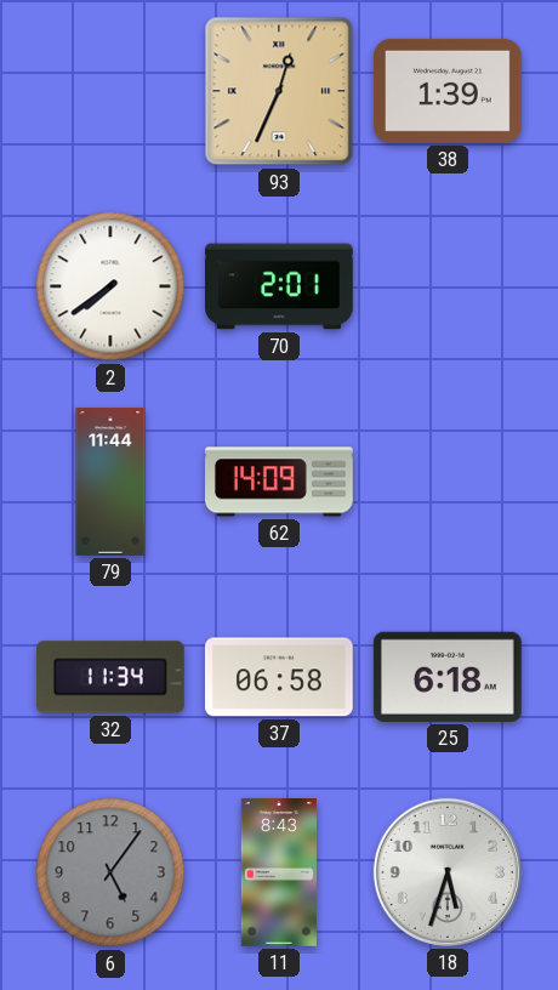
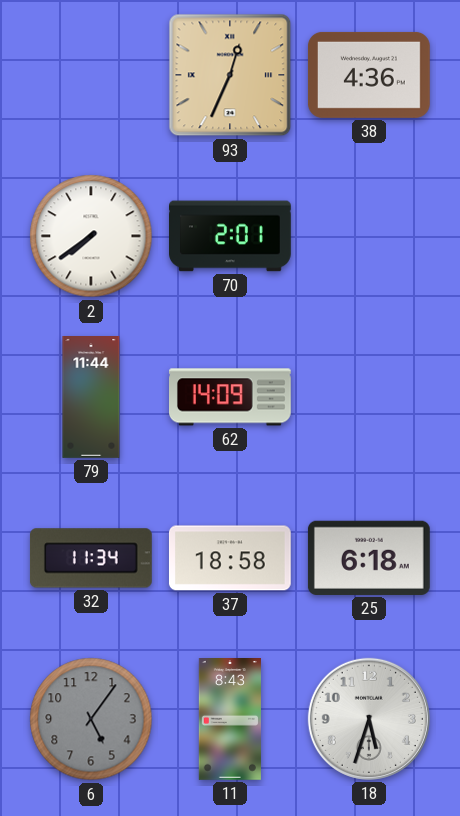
38: 1:39 -> 4:36 (369, 75)
37: 06:58 -> 18:58 (230, 558)
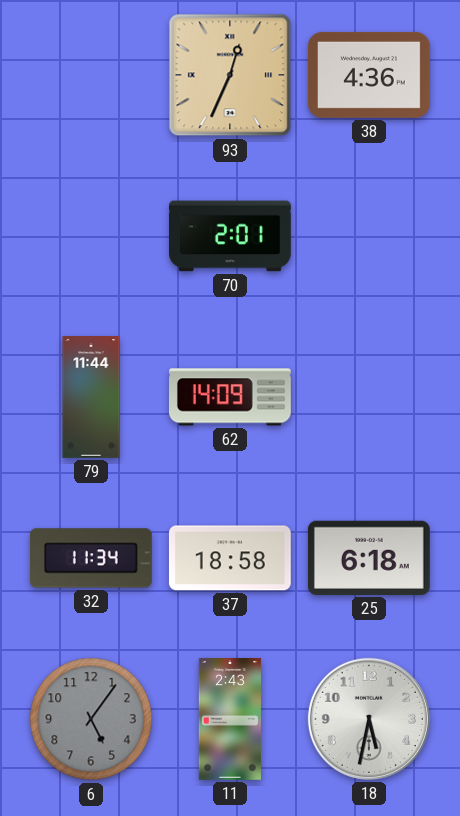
2: 7:39 -> none (91, 236)
11: 8:43 -> 2:43 (230, 720)
18: 5:33 -> 5:32 (369, 719)
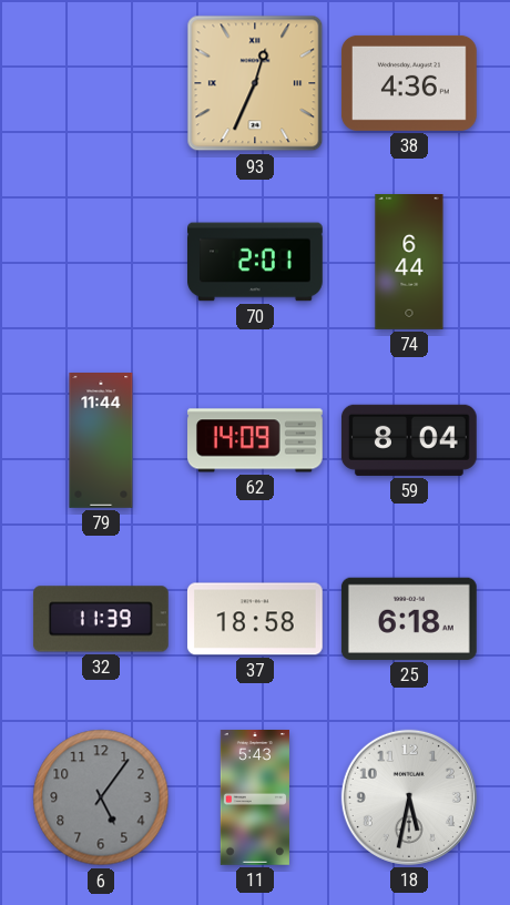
74: none -> 6:44 (409, 263)
59: none -> 8:04 (409, 440)
32: 11:34 -> 11:39 (101, 619)
11: 2:43 -> 5:43 (255, 799)
